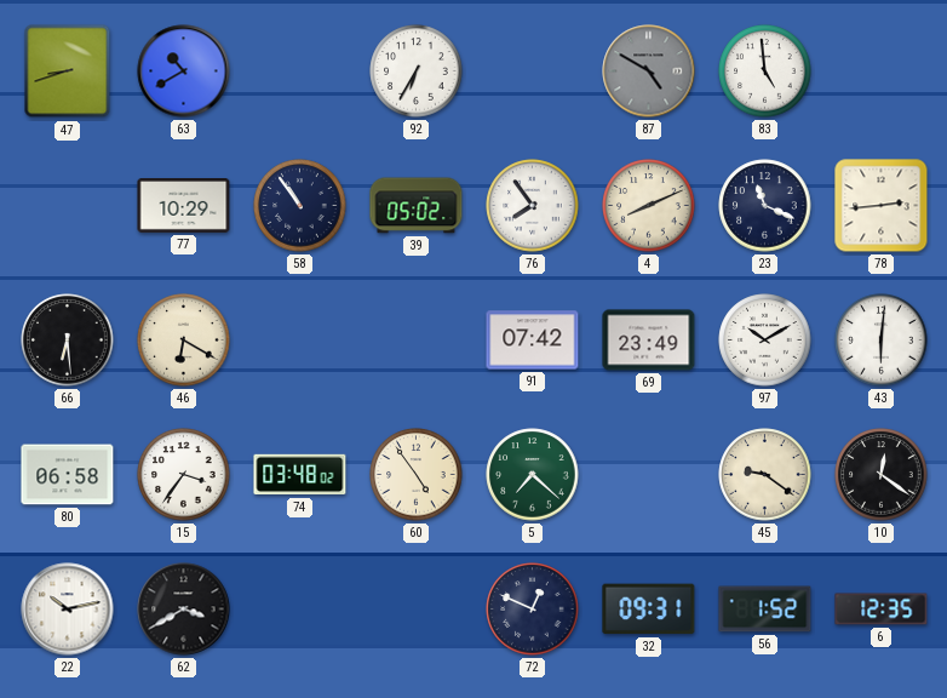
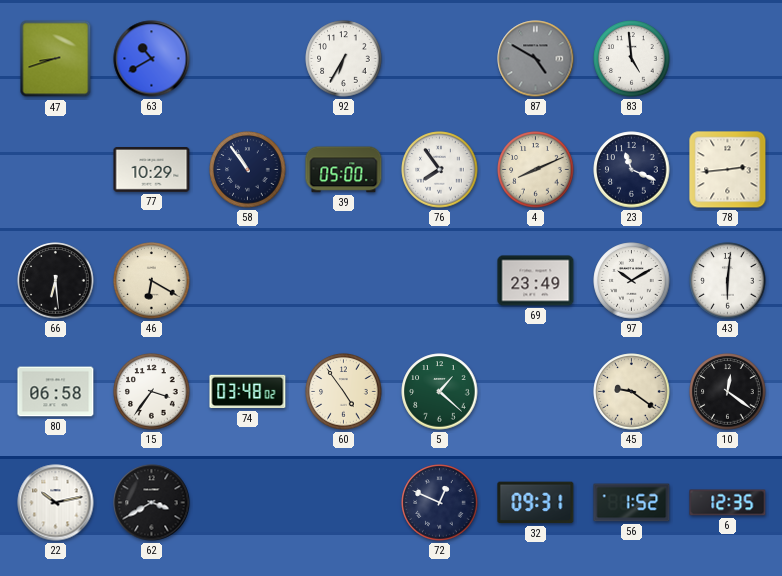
39: 05:02 -> 05:00 (344, 170)
91: 07:42 -> none (533, 341)
5: 7:22 -> 1:22 (440, 392)
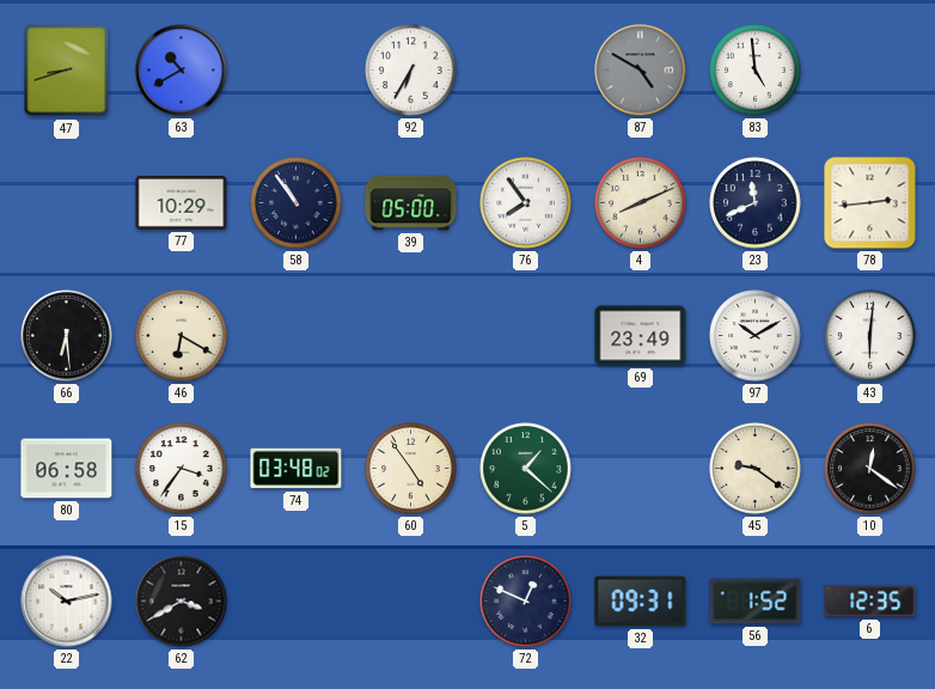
23: 11:19 -> 11:41 (756, 203)
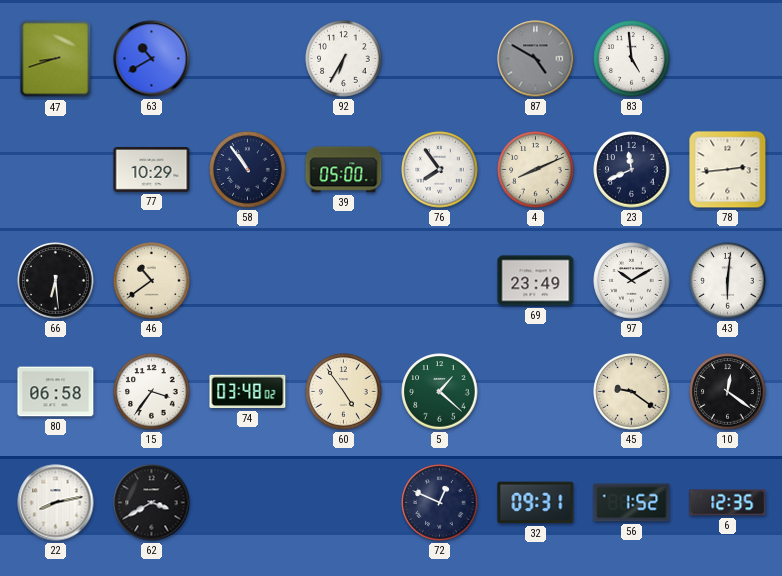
46: 6:20 -> 10:39 (152, 281)
22: 10:13 -> 8:13 (56, 503)
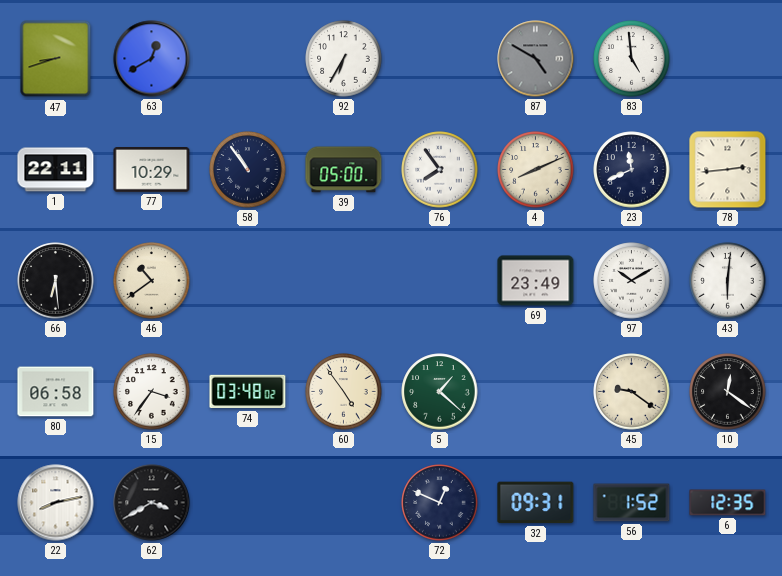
63: 10:40 -> 12:40 (152, 59)
1: none -> 22:11 (56, 170)
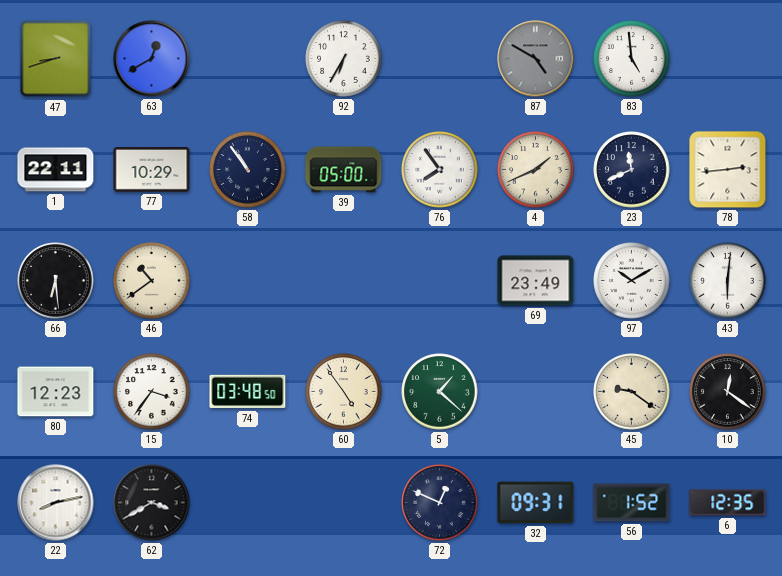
4: 8:11 -> 1:41 (536, 170)
80: 06:58 -> 12:23 (56, 392)
74: 03:48:02 -> 03:48:50 (248, 392)
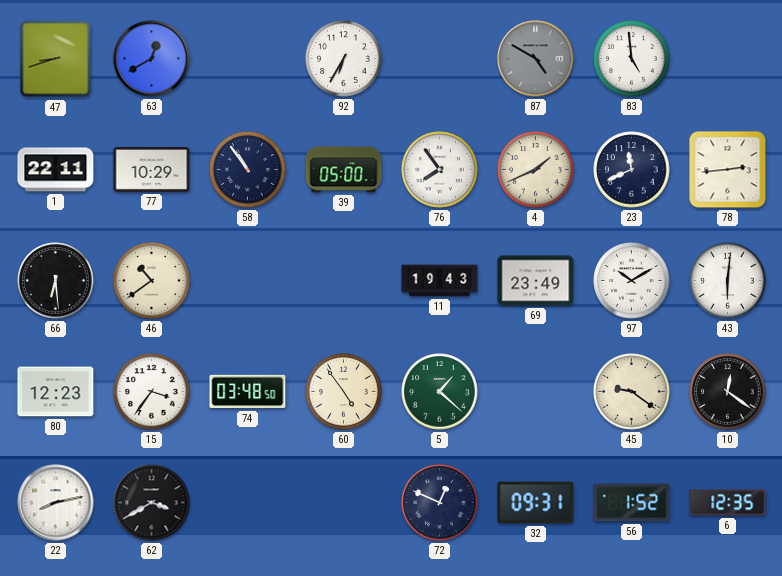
11: none -> 19:43 (440, 281)
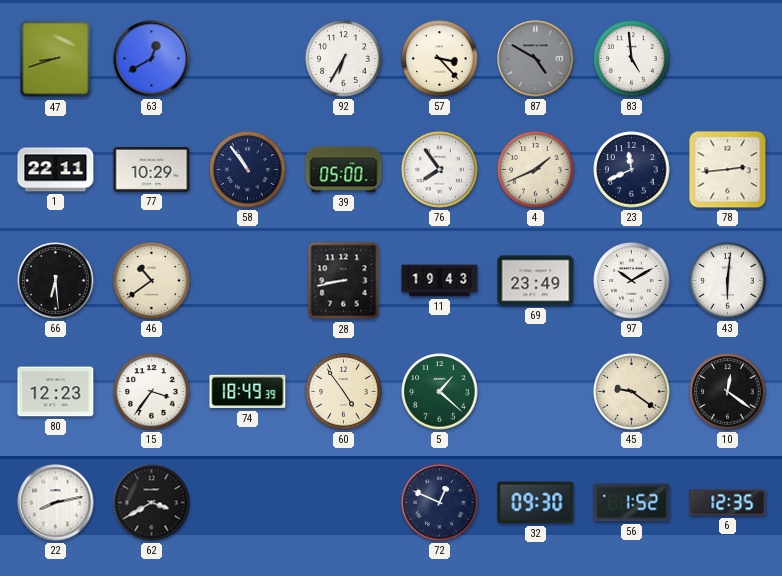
57: none -> 3:23 (440, 59)
28: none -> 8:43 (344, 281)
74: 03:48 -> 18:49 (248, 392)
32: 09:31 -> 09:30 (536, 503)
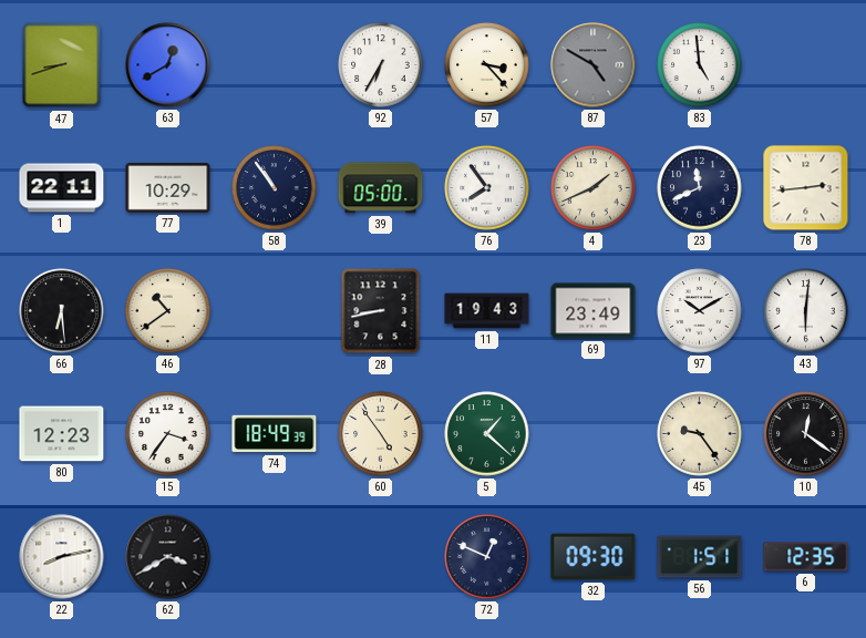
45: 9:21 -> 9:24 (700, 434)
56: 1:52 -> 1:51 (700, 557)
